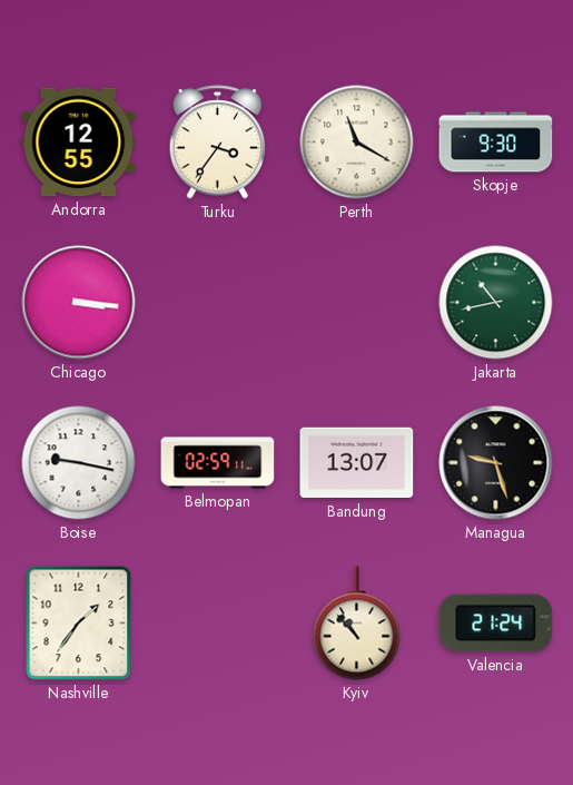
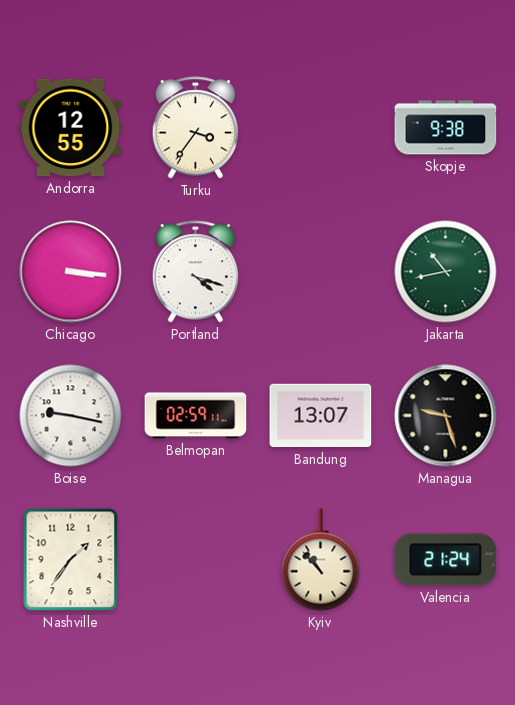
Perth: 11:20 -> none (357, 143)
Skopje: 9:30 -> 9:38 (446, 128)
Portland: none -> 4:18 (196, 272)
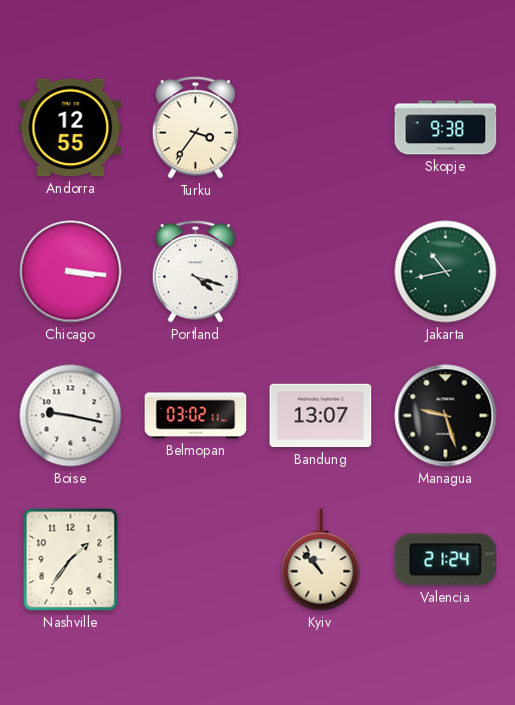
Belmopan: 02:59 -> 03:02 (196, 416)
